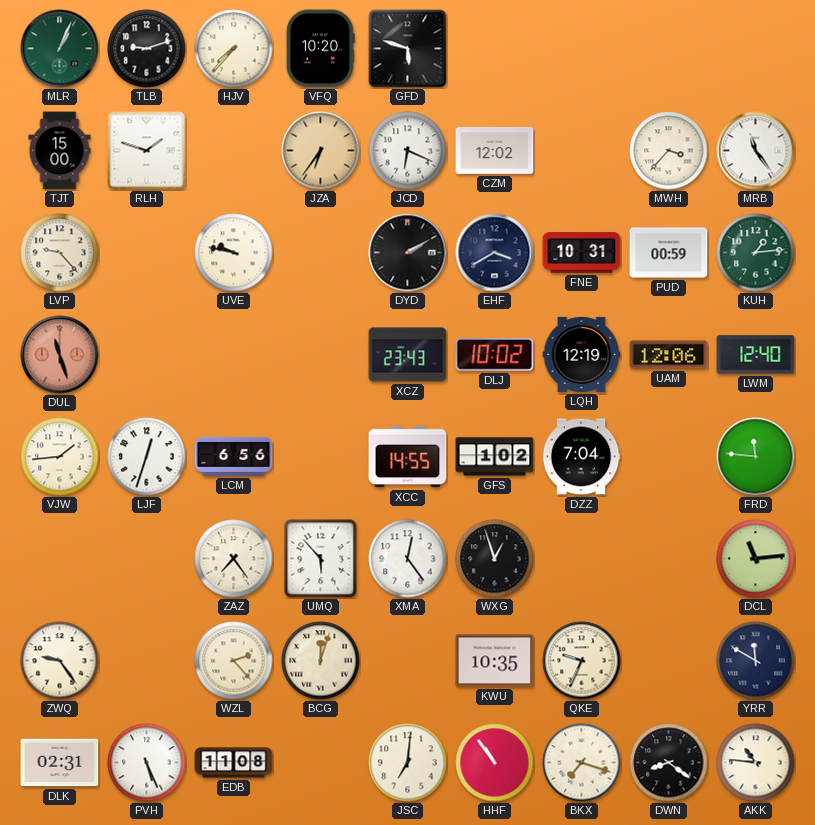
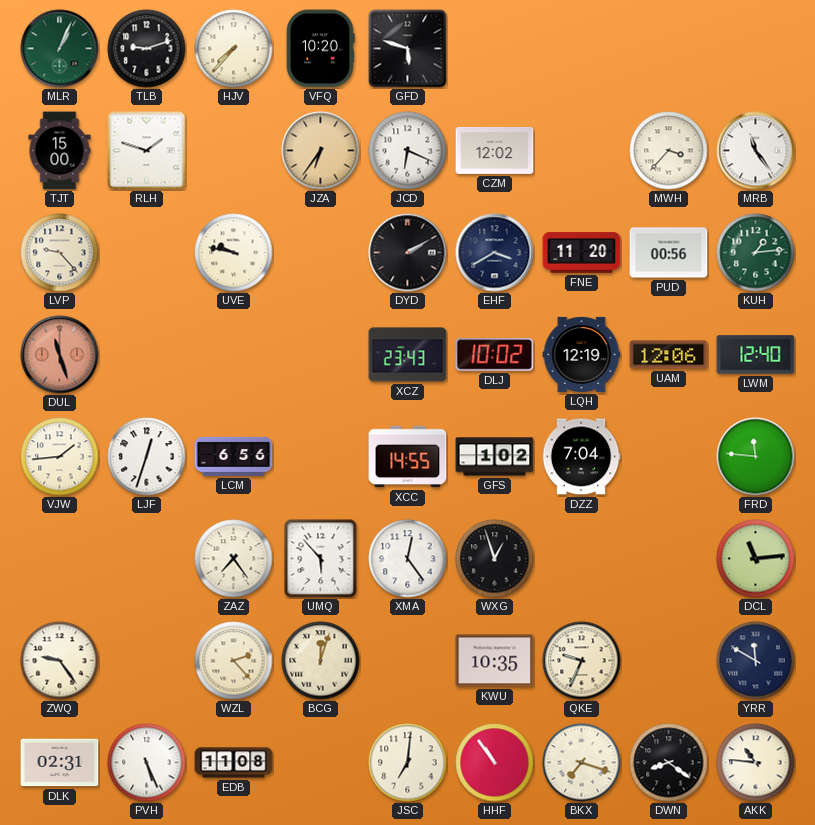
FNE: 10:31 -> 11:20 (582, 253)
PUD: 00:59 -> 00:56 (669, 253)
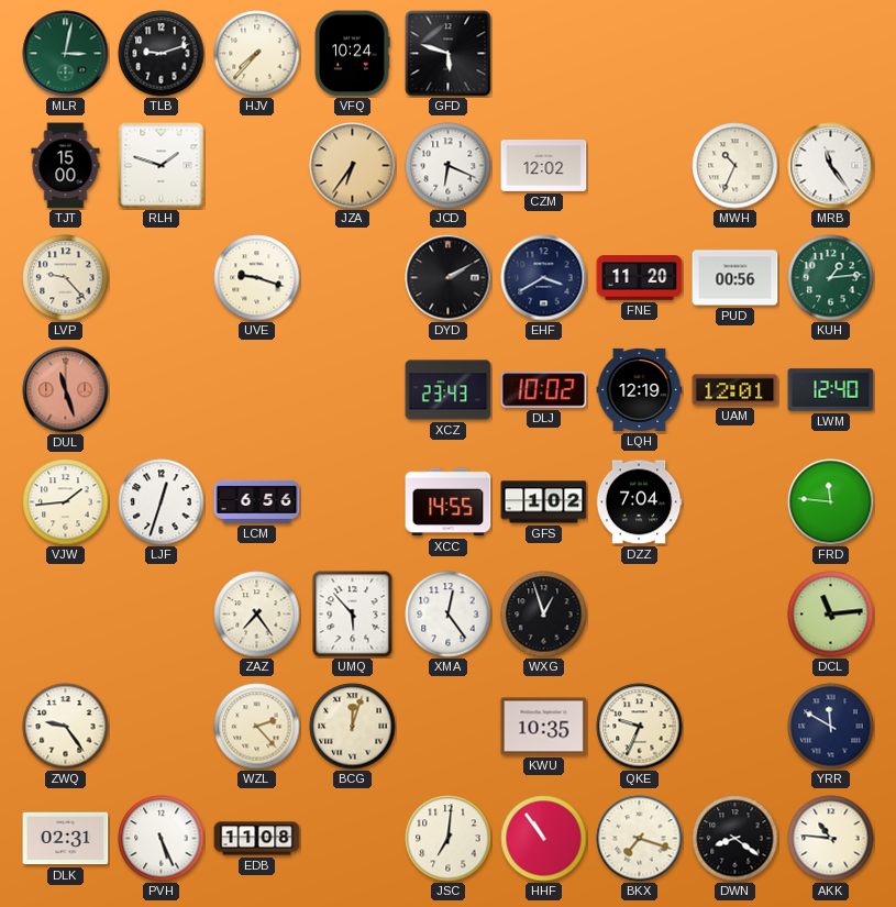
MLR: 1:04 -> 3:02 (66, 54)
VFQ: 10:20 -> 10:24 (352, 54)
MWH: 3:37 -> 10:34 (735, 166)
UVE: 9:47 -> 9:18 (257, 278)
UAM: 12:06 -> 12:01 (735, 390)
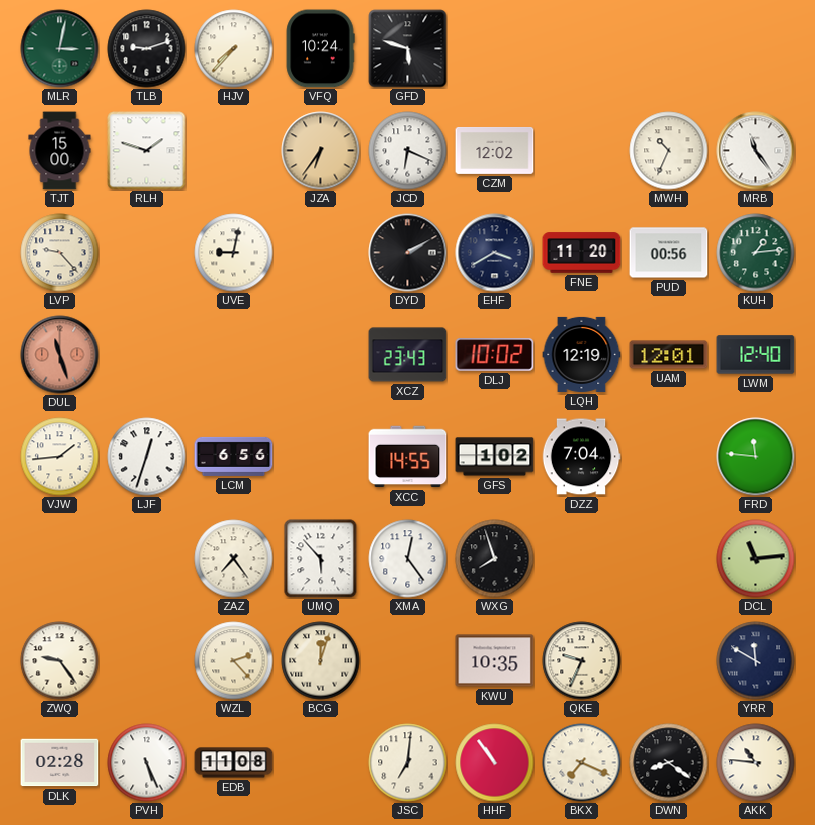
UVE: 9:18 -> 9:02 (234, 253)
WXG: 12:57 -> 7:57 (495, 559)
DLK: 02:31 -> 02:28 (60, 763)
BKX: 7:18 -> 7:19 (582, 763)
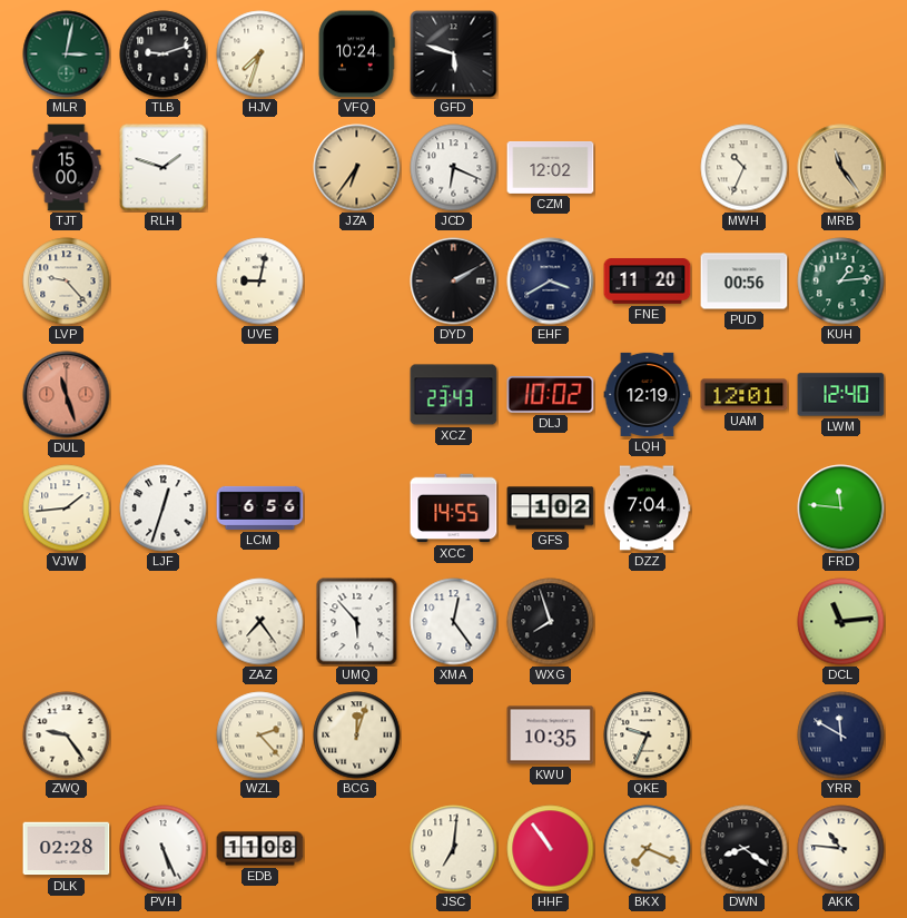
HJV: 7:37 -> 7:33 (260, 55)
MRB dial: white -> champagne (841, 168)
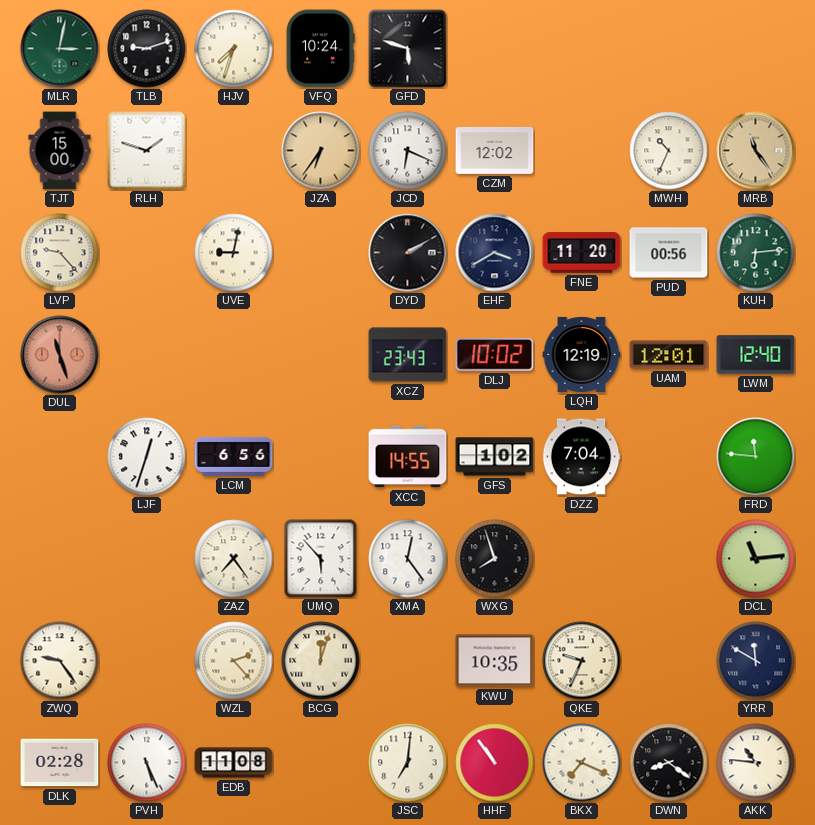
KUH: 1:14 -> 6:14 (756, 253)
VJW: 1:44 -> none (67, 509)
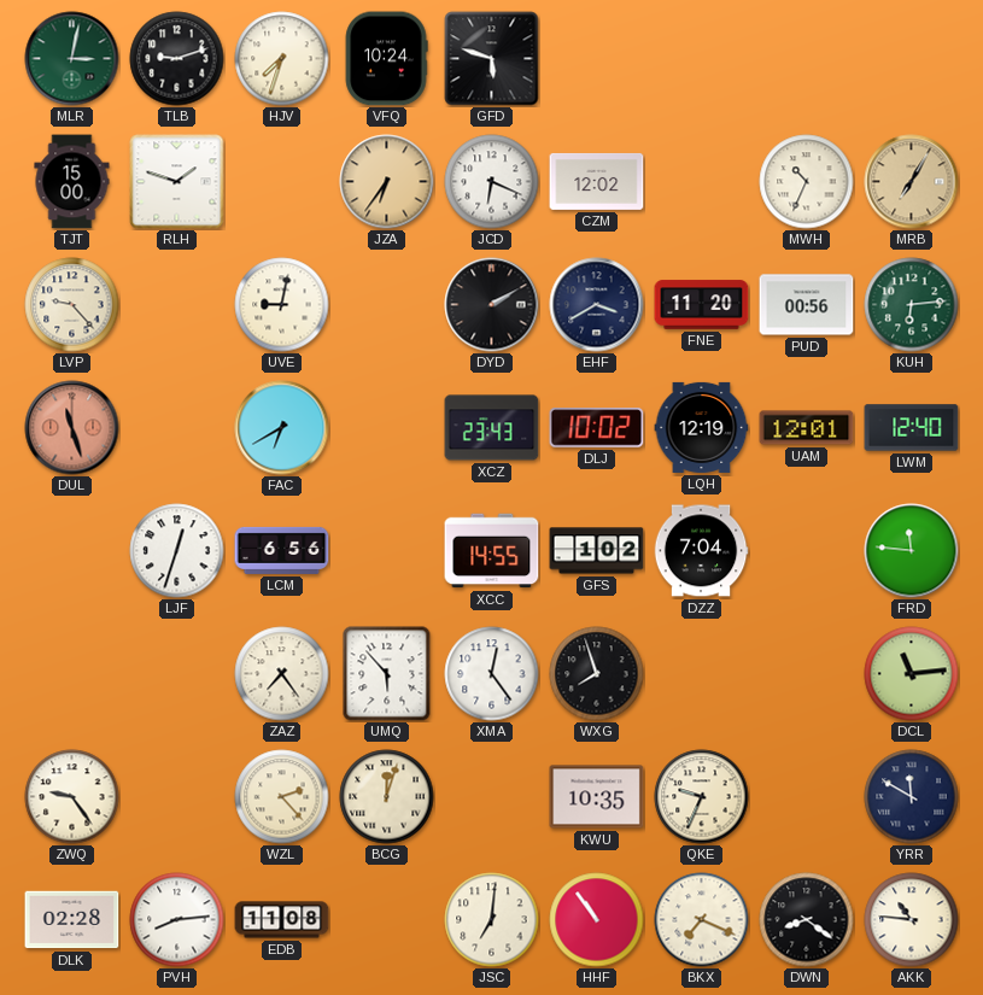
MRB: 11:24 -> 7:05 (912, 182)
FAC: none -> 6:40 (282, 428)
PVH: 5:26 -> 8:14 (177, 920)
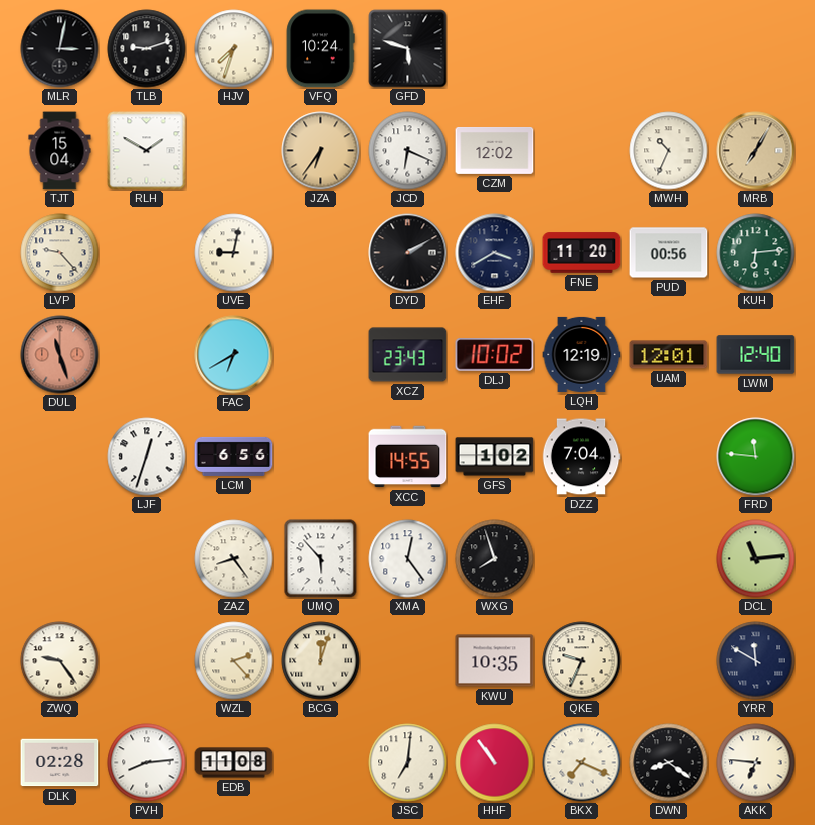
MLR dial: green -> black (60, 49)
TJT: 15:00 -> 15:04 (60, 151)
RLH: 1:48 -> 1:50 (147, 151)
ZAZ: 7:24 -> 8:24 (234, 559)
AKK: 10:46 -> 6:46 (756, 763)
